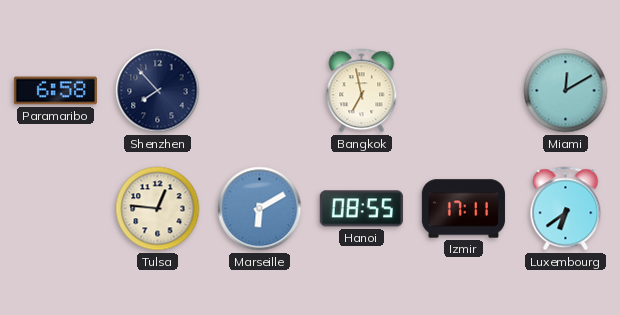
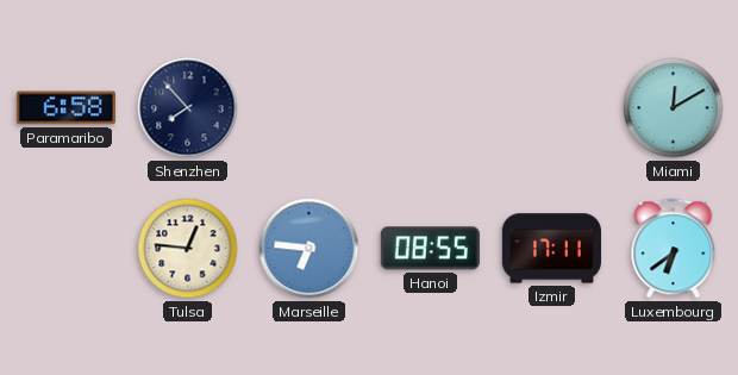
Bangkok: 6:58 -> none (362, 91)
Marseille: 6:10 -> 6:46 (309, 249)
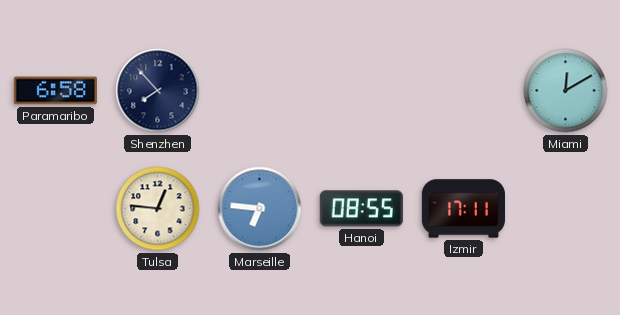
Luxembourg: 6:39 -> none (674, 249)
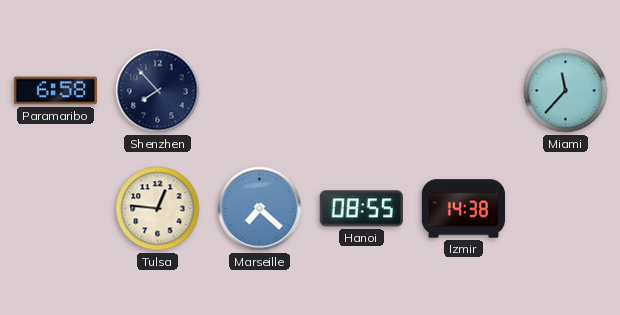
Miami: 12:10 -> 11:37 (566, 91)
Marseille: 6:46 -> 7:22 (260, 209)
Izmir: 17:11 -> 14:38 (463, 209)
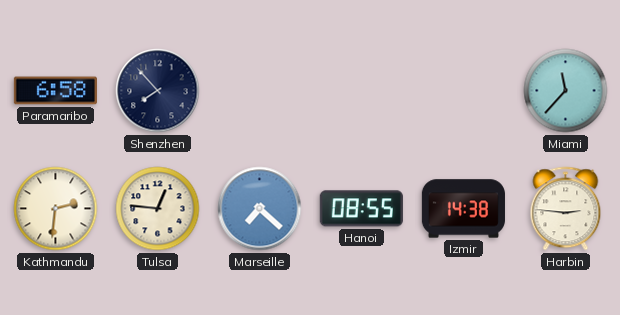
Kathmandu: none -> 2:31 (56, 209)
Harbin: none -> 2:46 (566, 209)
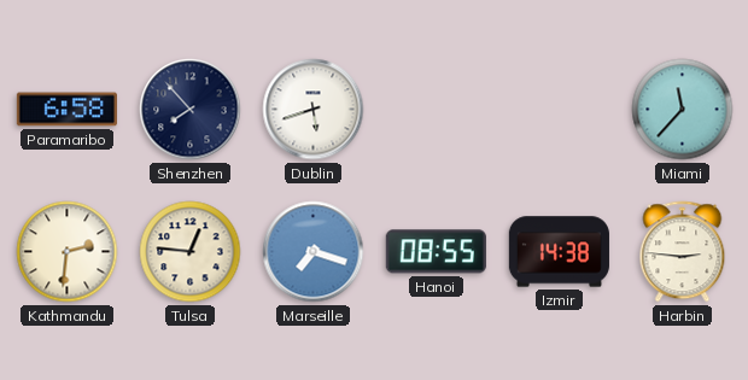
Dublin: none -> 5:42 (314, 110)
Marseille: 7:22 -> 7:18 (314, 252)
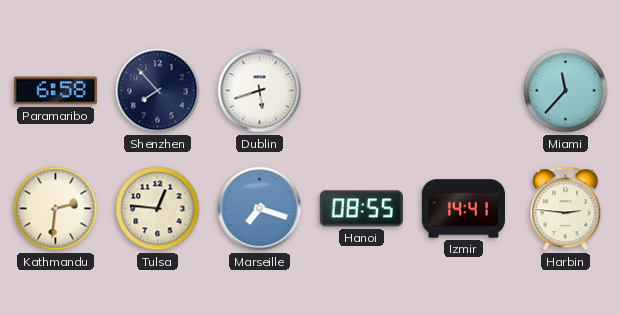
Izmir: 14:38 -> 14:41 (463, 209)
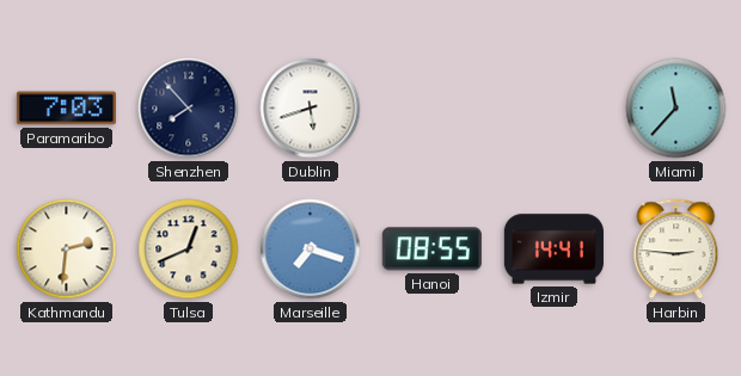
Paramaribo: 6:58 -> 7:03 (66, 109)
Tulsa: 12:46 -> 12:41 (189, 249)
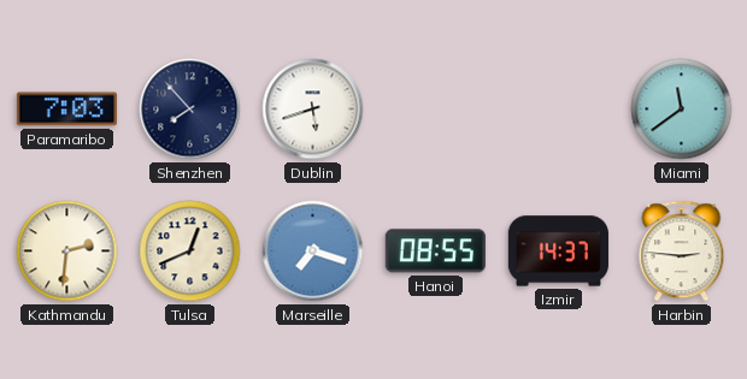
Miami: 11:37 -> 11:39 (682, 109)
Izmir: 14:41 -> 14:37 (558, 251)
